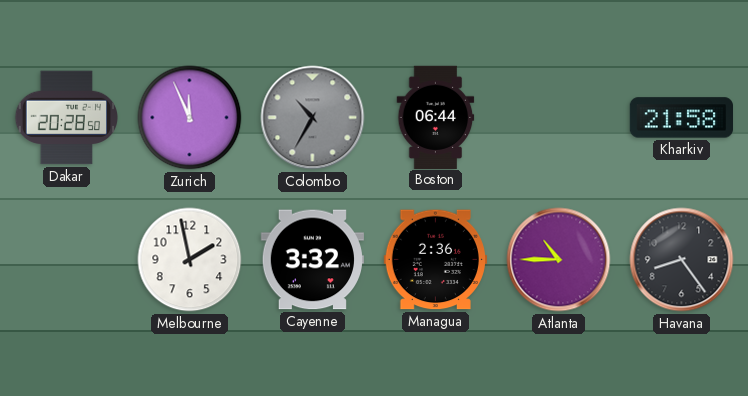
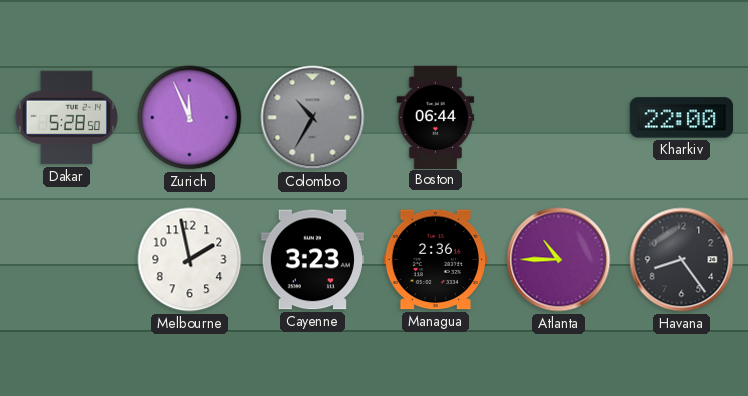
Dakar: 20:28 -> 5:28 (66, 118)
Kharkiv: 21:58 -> 22:00 (681, 118)
Cayenne: 3:32 -> 3:23 (312, 260)
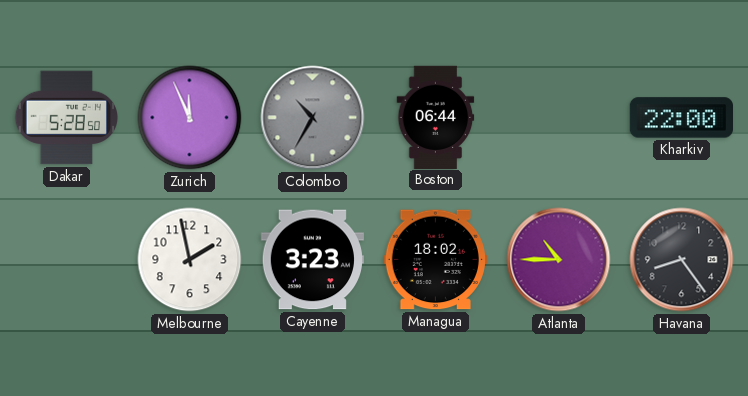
Managua: 2:36 -> 18:02 (435, 260)
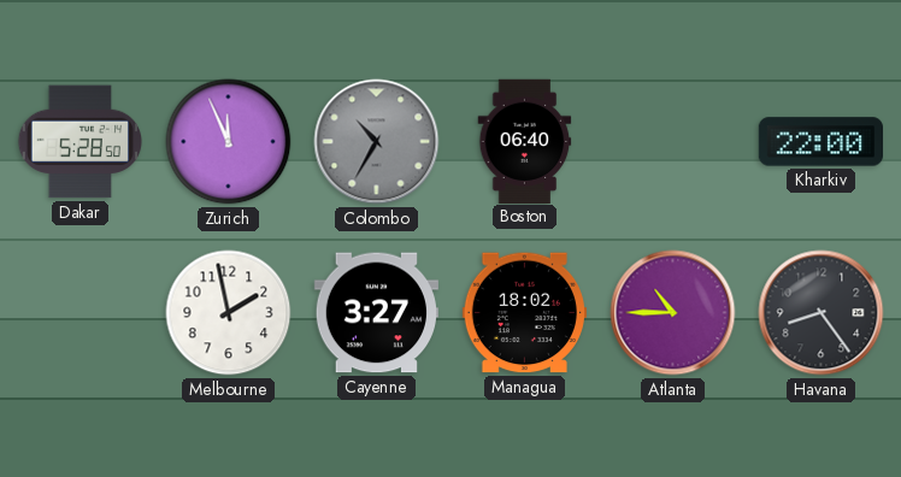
Boston: 06:44 -> 06:40 (525, 141)
Cayenne: 3:23 -> 3:27 (376, 313)
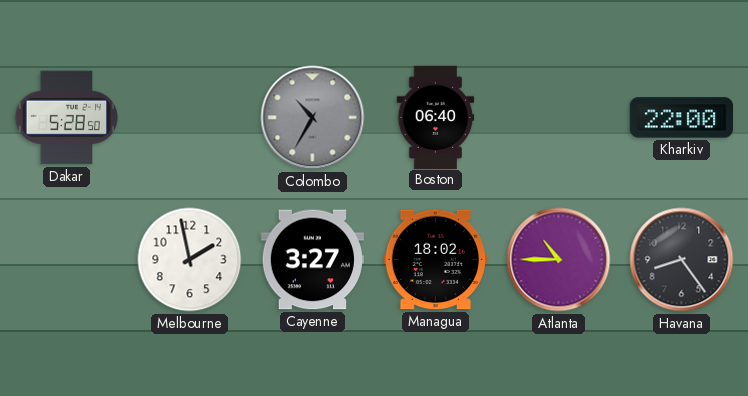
Zurich: 11:56 -> none (229, 142)
